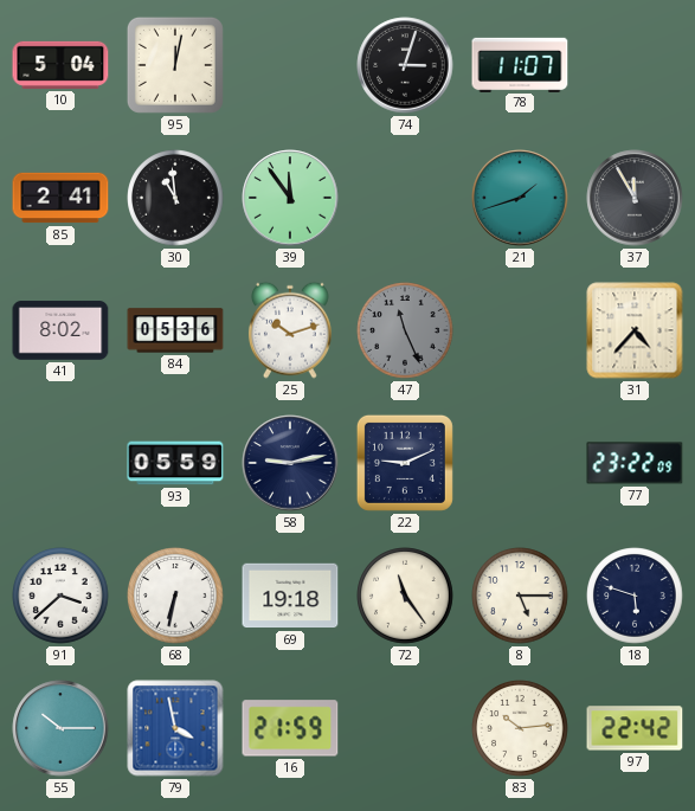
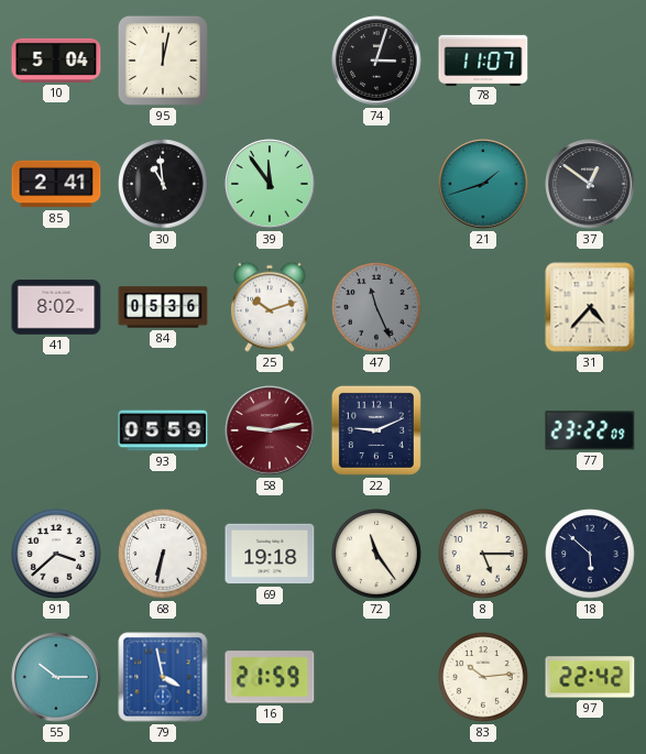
37: 11:55 -> 12:51 (590, 184)
58 dial: navy -> burgundy (270, 430)
18: 5:48 -> 5:52 (590, 554)
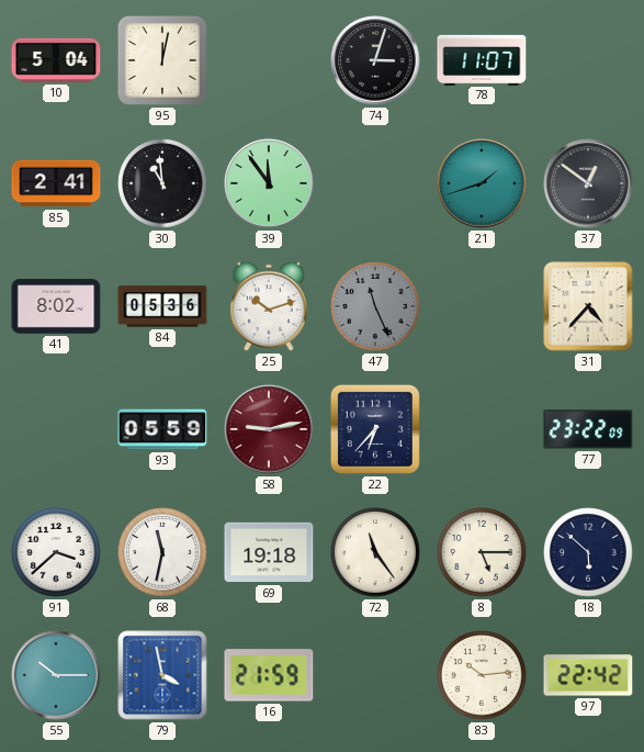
22: 9:11 -> 6:37 (375, 429)
68: 6:32 -> 11:32 (162, 552)
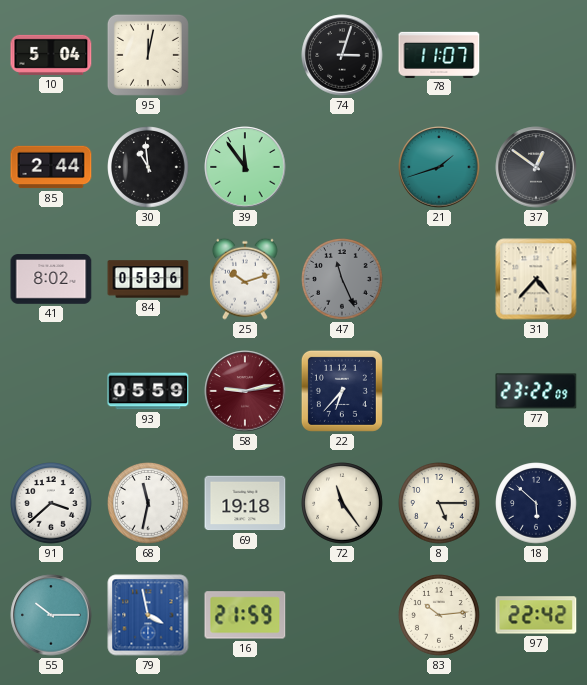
85: 2:41 -> 2:44 (51, 167)
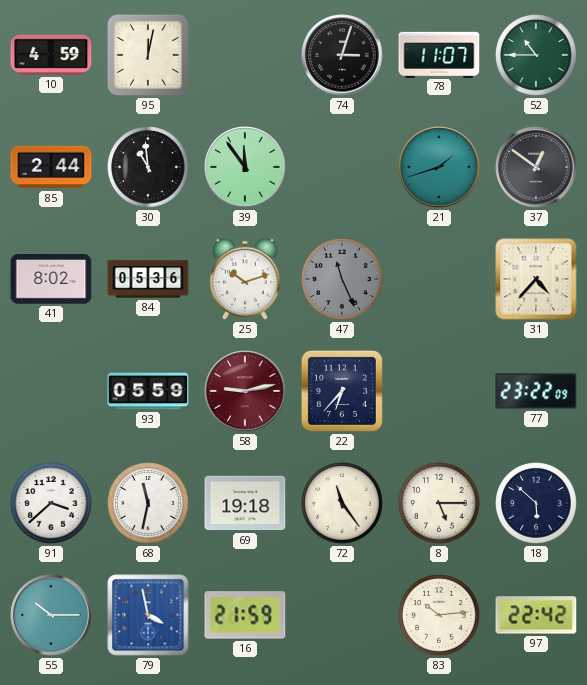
10: 5:04 -> 4:59 (51, 55)
52: none -> 10:45 (536, 55)
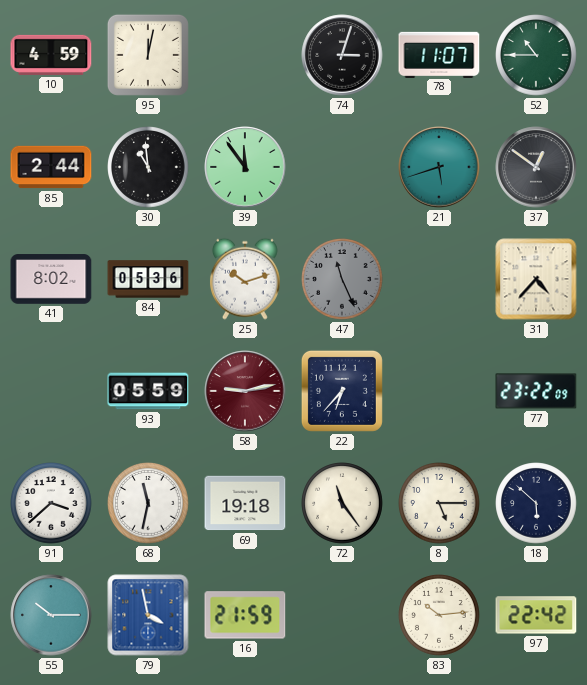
21: 1:42 -> 5:42 (439, 167)
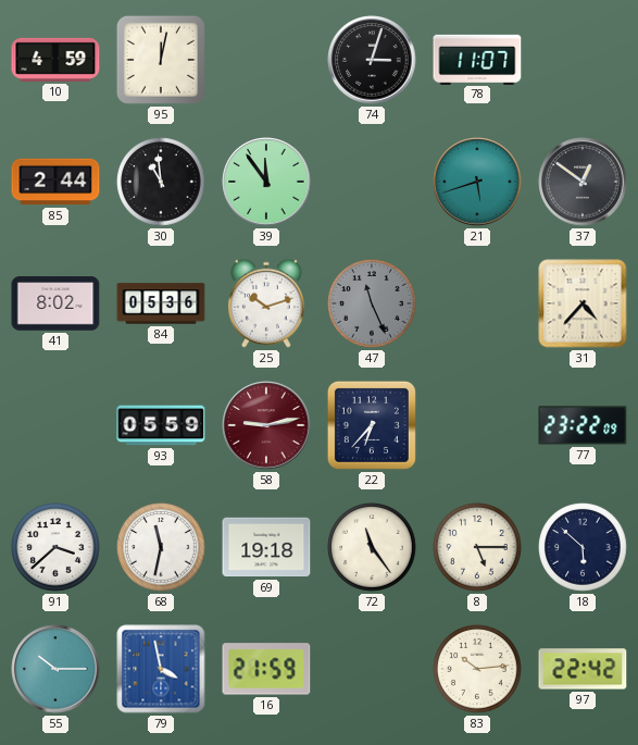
52: 10:45 -> none (536, 55)
